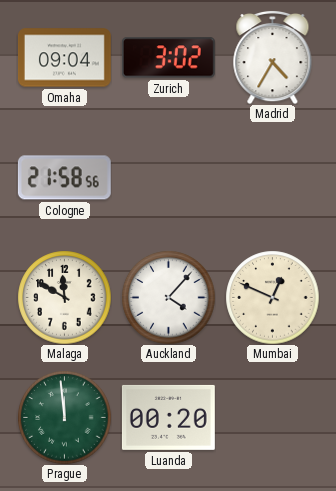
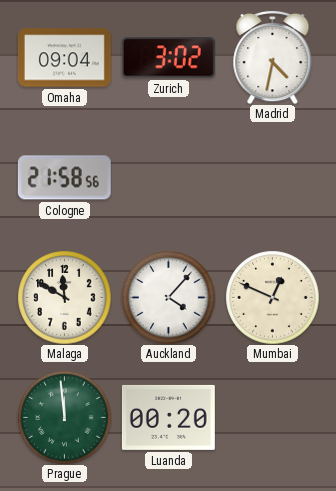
Madrid: 4:35 -> 4:32 (273, 57)
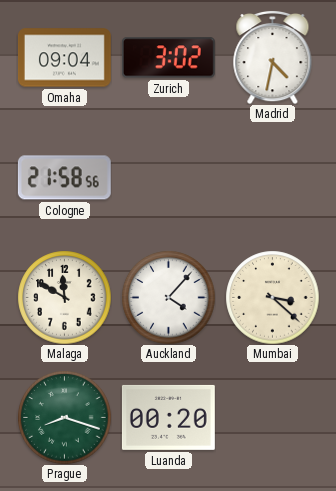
Mumbai: 12:49 -> 3:22 (272, 297)
Prague: 11:59 -> 8:18 (64, 417)
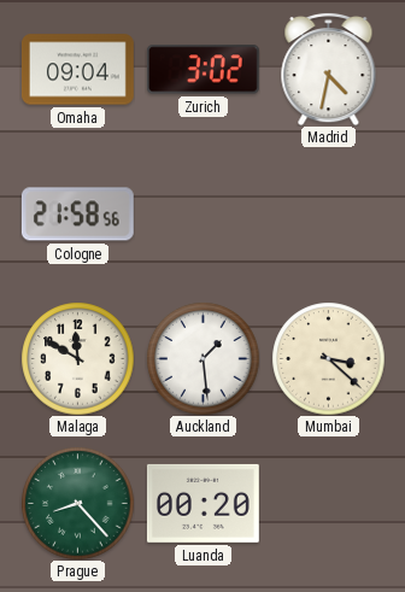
Auckland: 4:07 -> 1:29 (202, 358)
Prague: 8:18 -> 8:23 (77, 503)
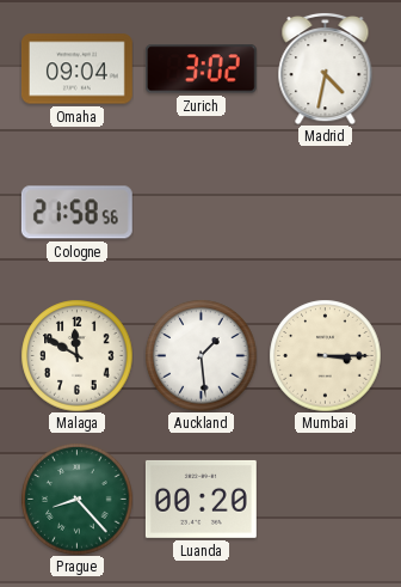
Mumbai: 3:22 -> 3:15 (325, 355)
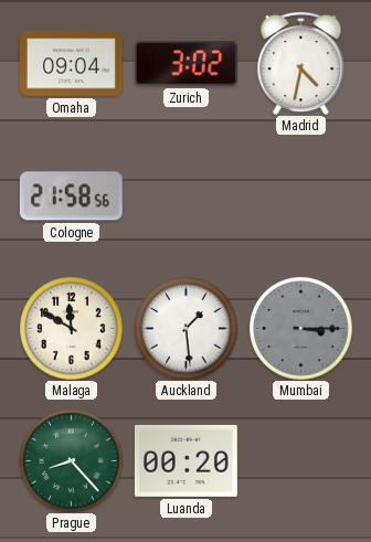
Mumbai dial: cream -> grey (300, 328)
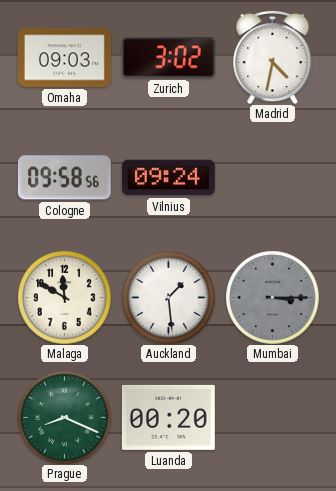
Omaha: 09:04 -> 09:03 (64, 58)
Cologne: 21:58 -> 09:58 (64, 178)
Vilnius: none -> 09:24 (168, 178)
Prague: 8:23 -> 8:19 (64, 417)
